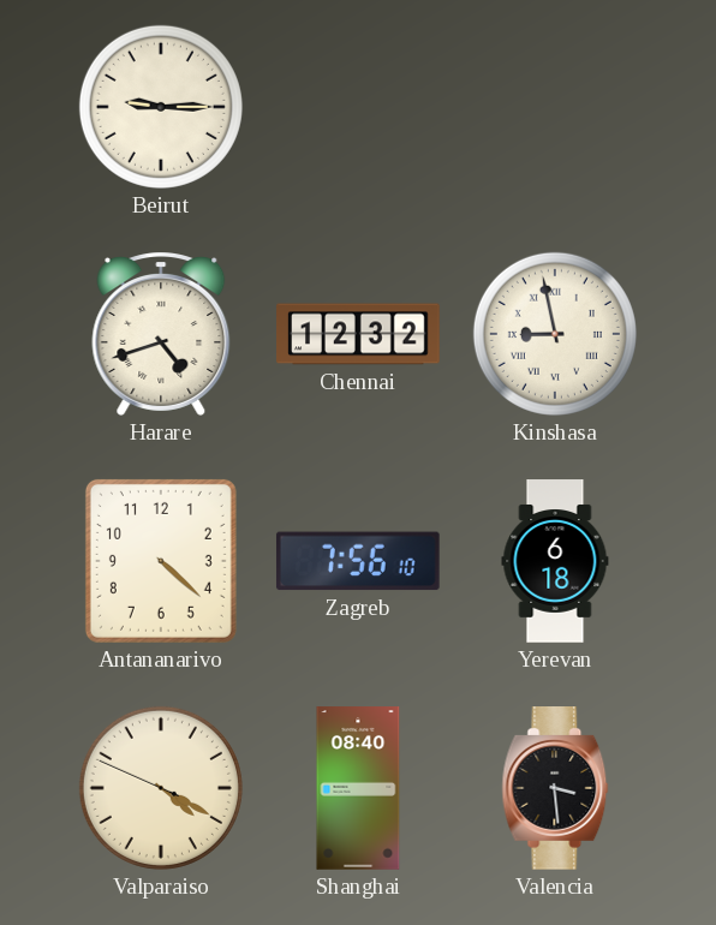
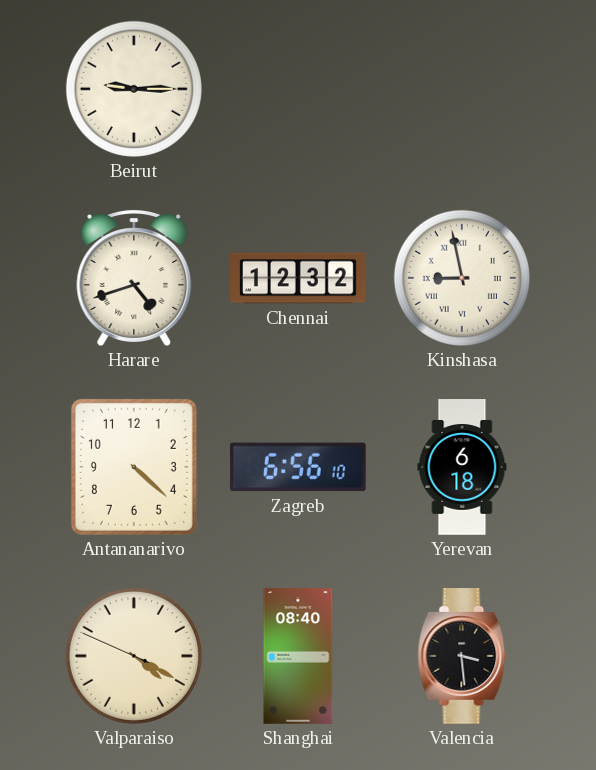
Zagreb: 7:56 -> 6:56 (298, 467)
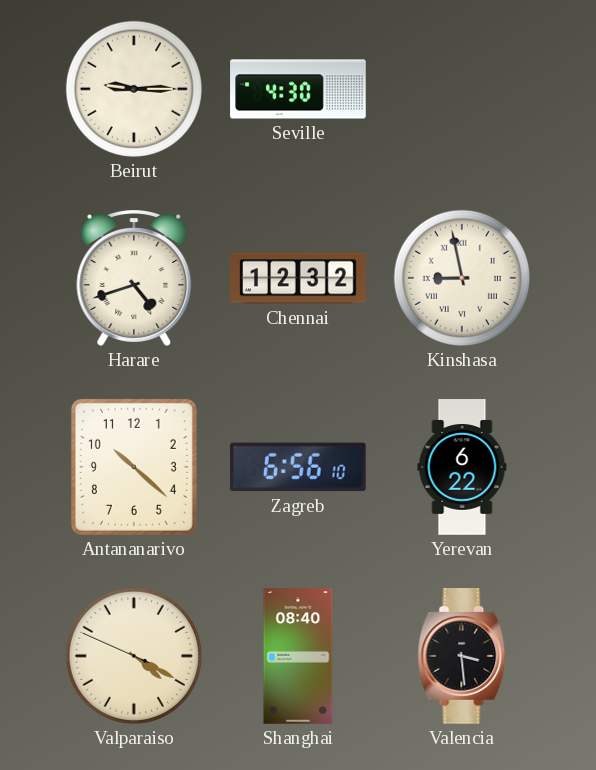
Seville: none -> 4:30 (298, 89)
Antananarivo: 4:22 -> 10:22 (134, 467)
Yerevan: 6:18 -> 6:22 (462, 467)
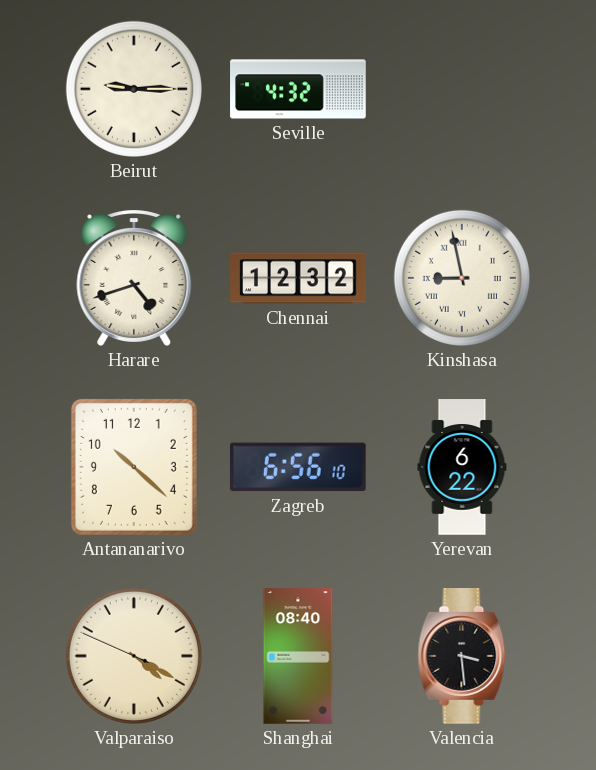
Seville: 4:30 -> 4:32 (298, 89)
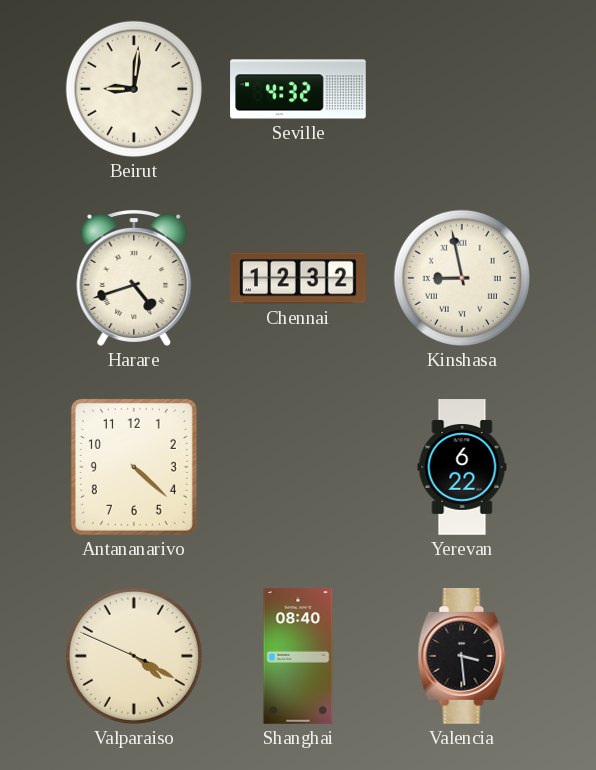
Beirut: 9:15 -> 9:01 (134, 89)
Antananarivo: 10:22 -> 4:22 (134, 467)
Zagreb: 6:56 -> none (298, 467)
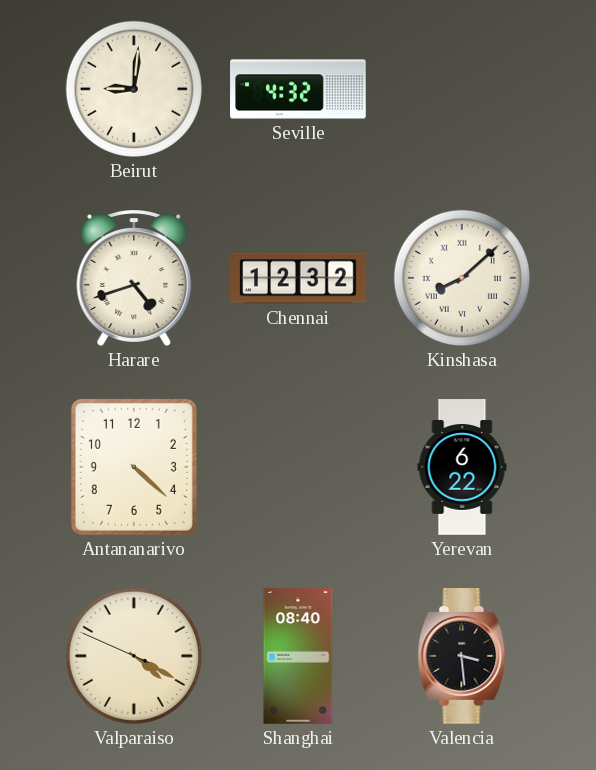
Kinshasa: 8:58 -> 8:08 (462, 278)
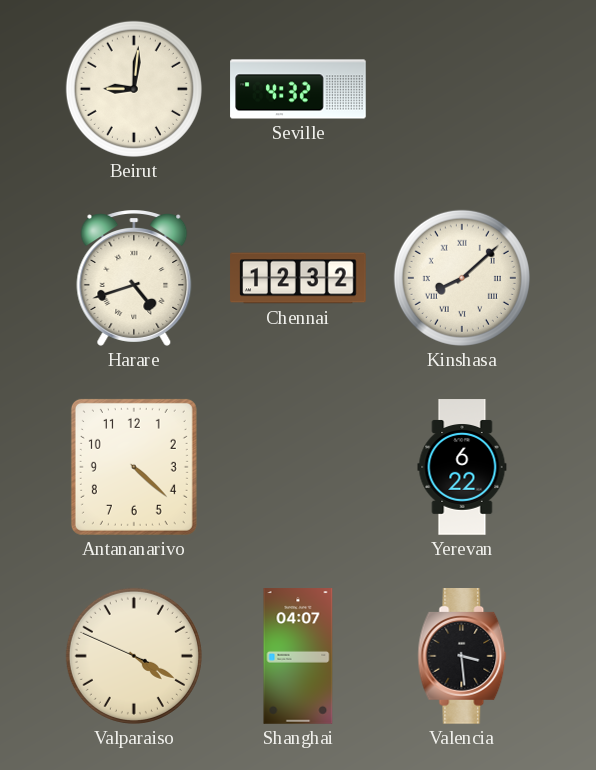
Shanghai: 08:40 -> 04:07 (298, 656)
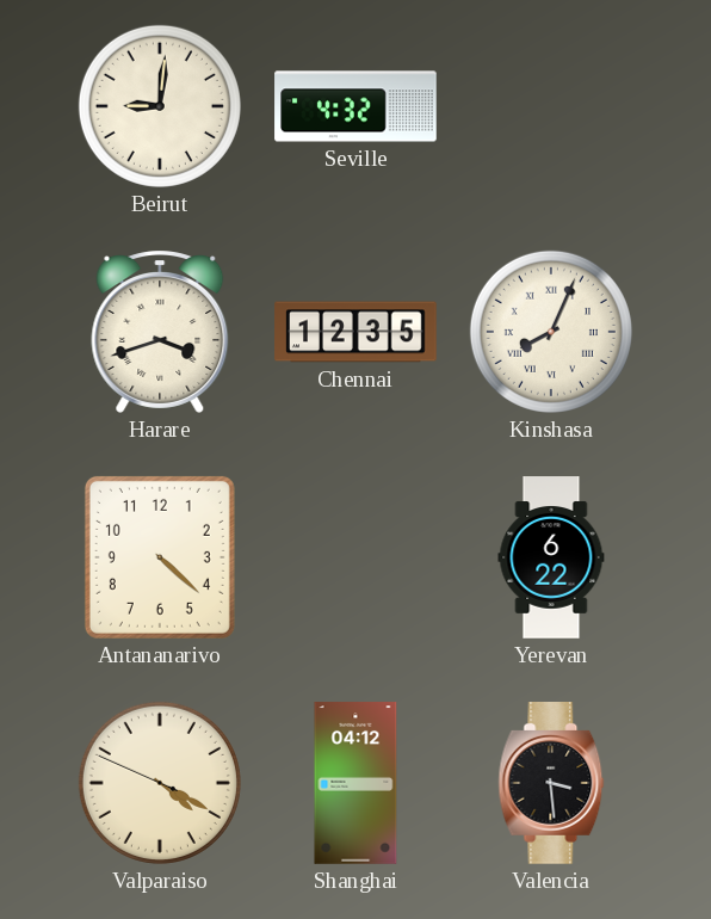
Harare: 4:42 -> 3:42 (160, 332)
Chennai: 12:32 -> 12:35 (355, 332)
Kinshasa: 8:08 -> 8:04 (551, 332)
Shanghai: 04:07 -> 04:12 (355, 783)
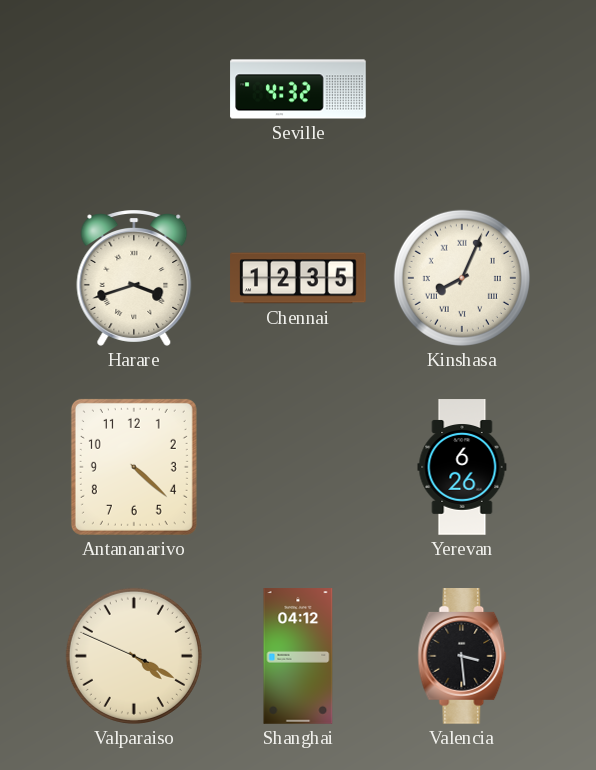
Beirut: 9:01 -> none (160, 106)
Yerevan: 6:22 -> 6:26 (462, 467)
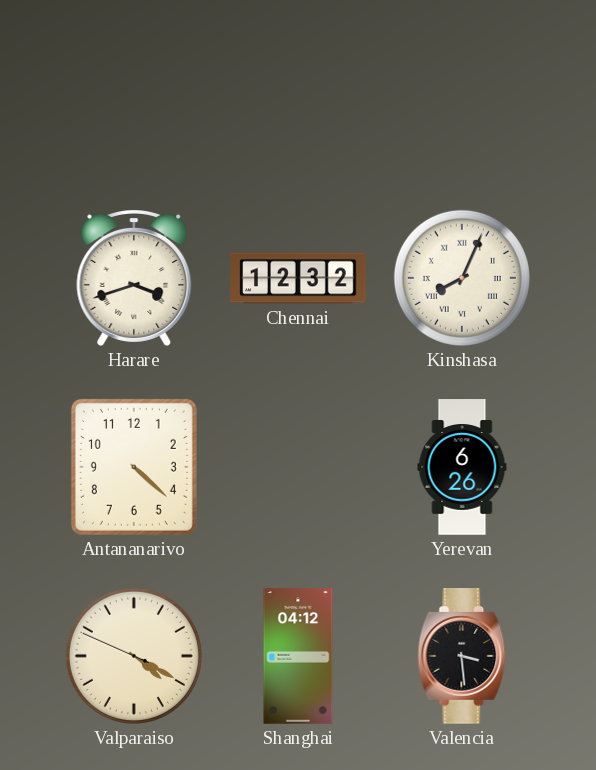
Seville: 4:32 -> none (298, 89)
Chennai: 12:35 -> 12:32 (298, 278)
